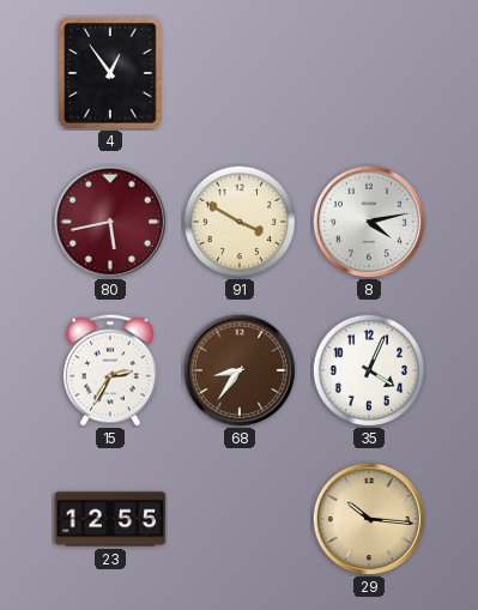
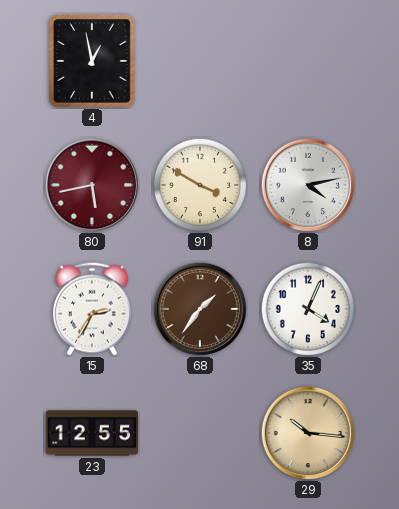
4: 12:54 -> 12:58 (92, 61)
68: 8:36 -> 1:36 (200, 309)
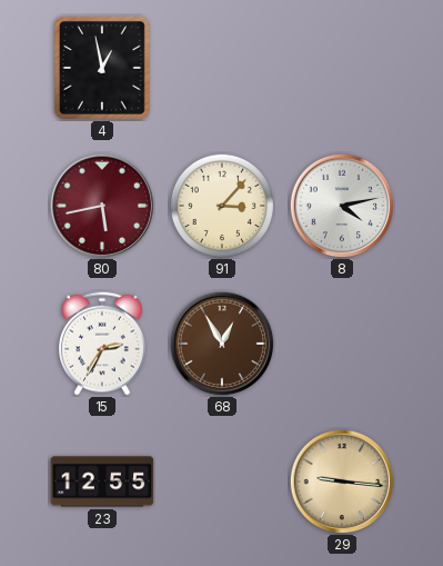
91: 3:50 -> 3:07 (221, 205)
68: 1:36 -> 12:55 (222, 344)
35: 4:04 -> none (307, 308)
29: 10:16 -> 9:16 (342, 481)
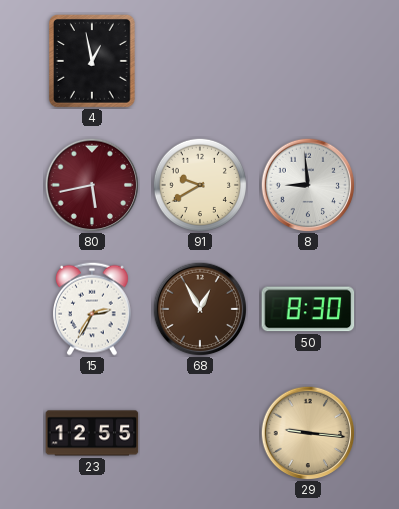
91: 3:07 -> 9:40 (199, 184)
8: 4:13 -> 8:59 (308, 185)
50: none -> 8:30 (308, 309)
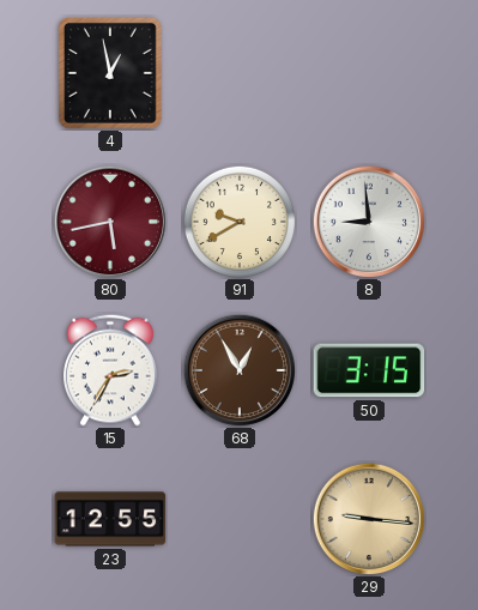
50: 8:30 -> 3:15 (369, 370)
